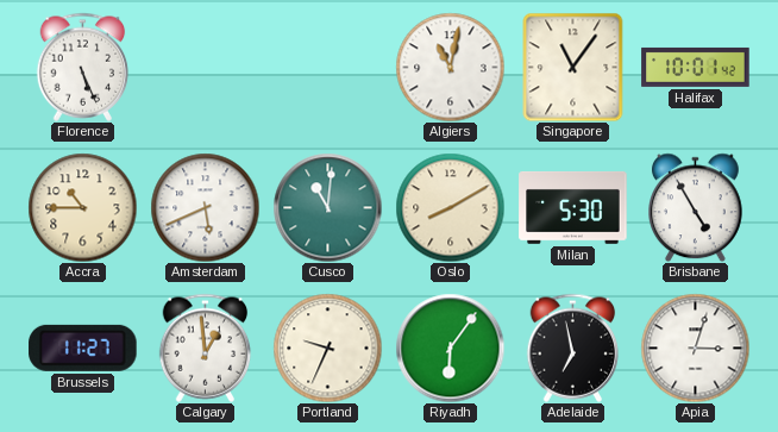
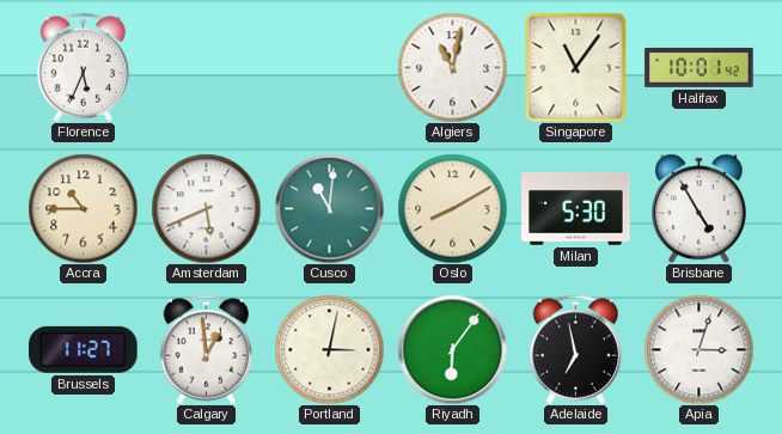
Florence: 5:26 -> 5:34 (84, 67)
Portland: 9:34 -> 3:02 (329, 349)
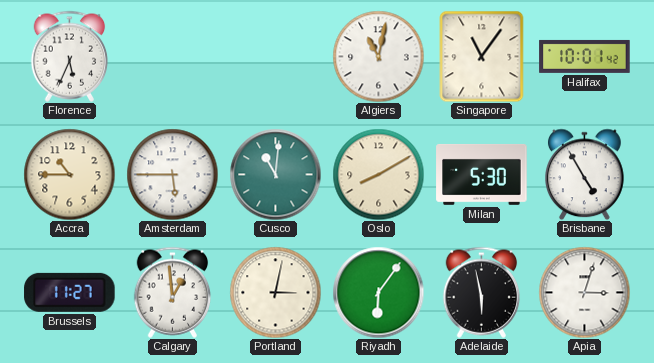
Amsterdam: 5:41 -> 5:45 (172, 174)
Adelaide: 6:58 -> 5:58 (482, 292)
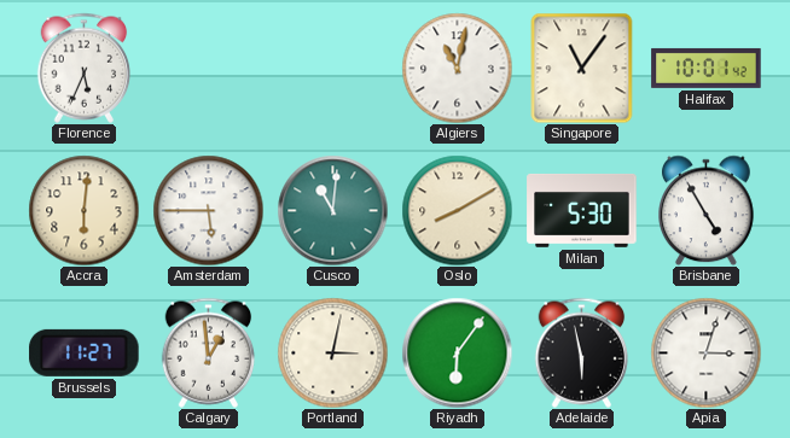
Accra: 10:45 -> 6:01 (83, 210)
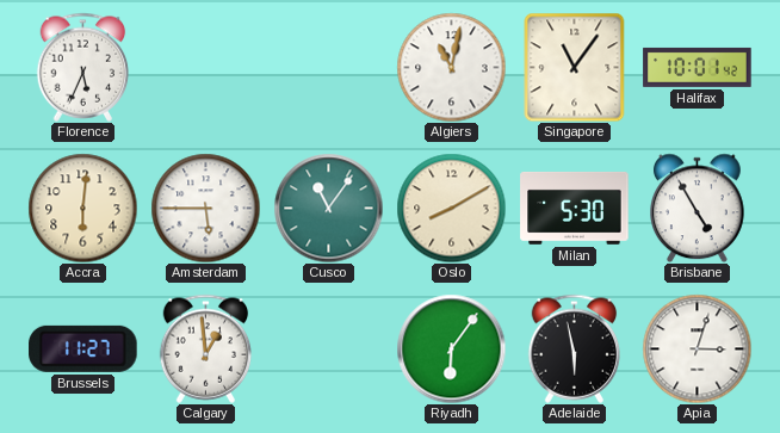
Cusco: 11:01 -> 11:06 (328, 208)
Portland: 3:02 -> none (332, 352)
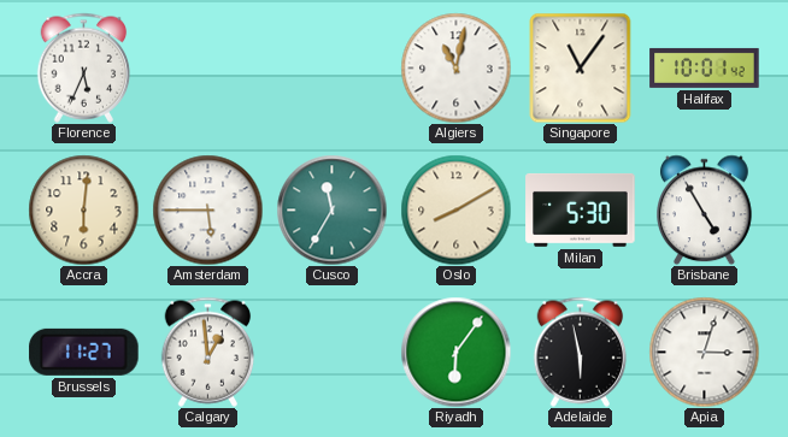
Cusco: 11:06 -> 11:35 (331, 209)
